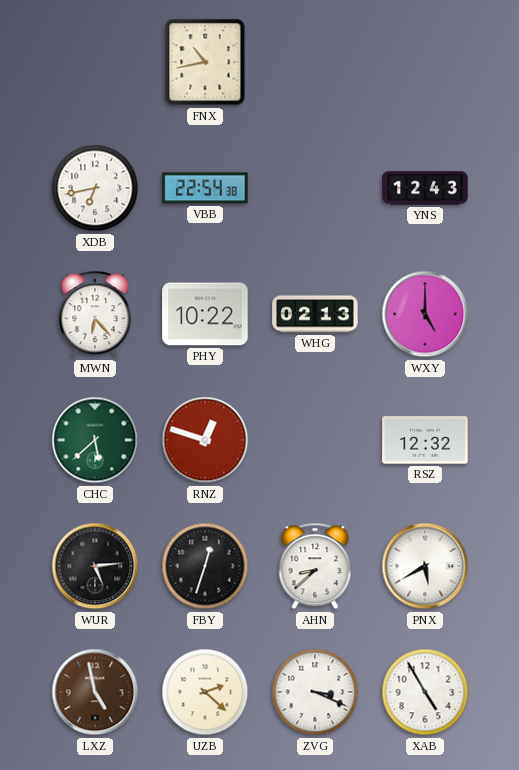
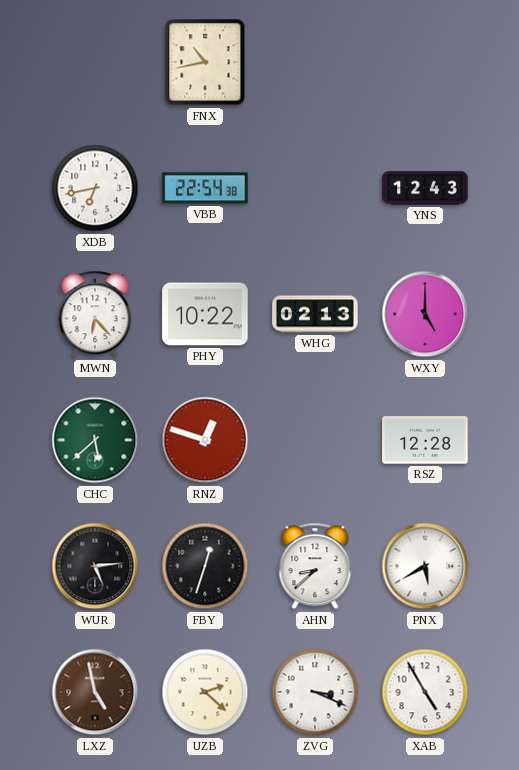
RSZ: 12:32 -> 12:28 (425, 440)
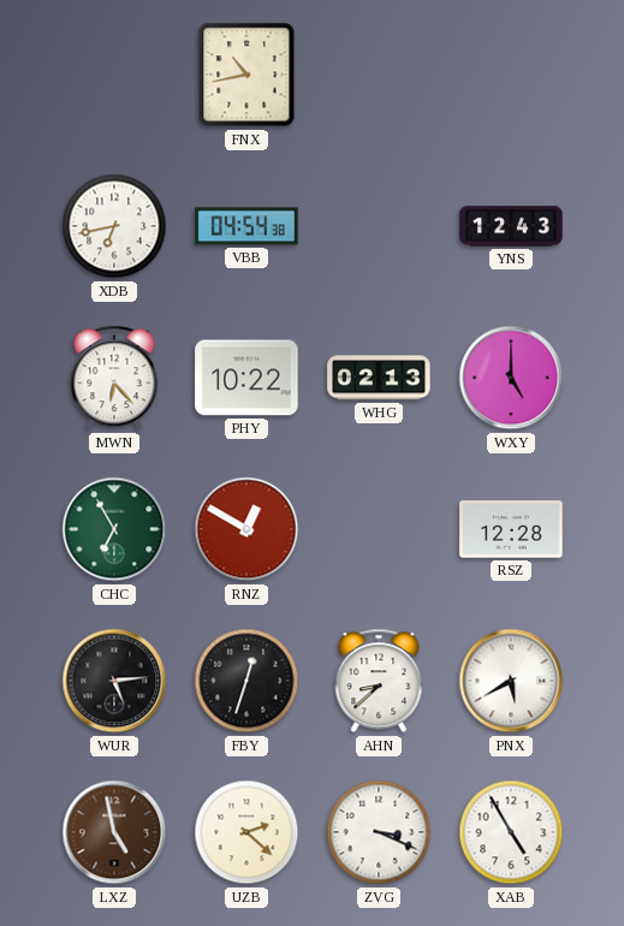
VBB: 22:54 -> 04:54 (246, 226)
CHC: 5:38 -> 6:55 (114, 529)
RNZ: 12:48 -> 12:50 (246, 529)
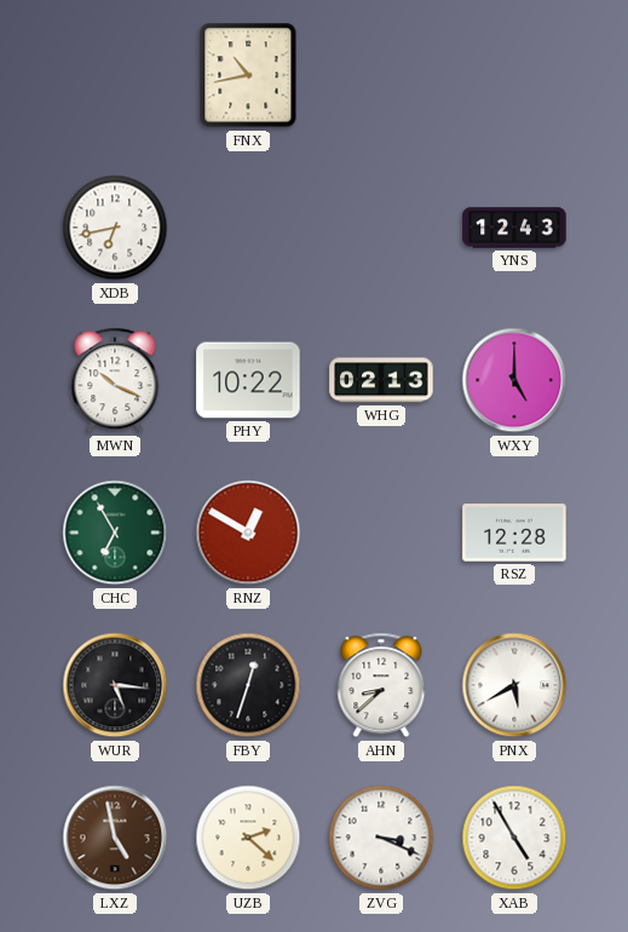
VBB: 04:54 -> none (246, 226)
MWN: 6:23 -> 10:19 (115, 380)
WUR: 5:14 -> 5:16 (115, 685)
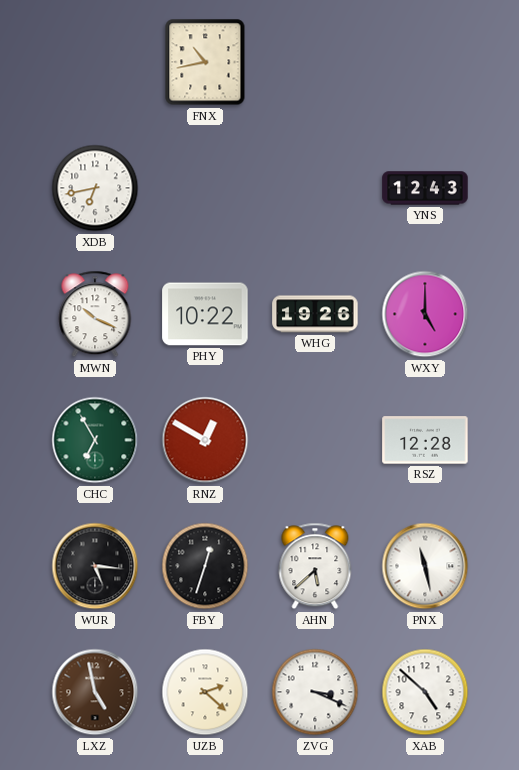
WHG: 02:13 -> 19:26 (315, 314)
AHN: 8:38 -> 5:38 (315, 566)
PNX: 5:40 -> 11:28 (425, 566)
XAB: 4:55 -> 4:52 (425, 692)
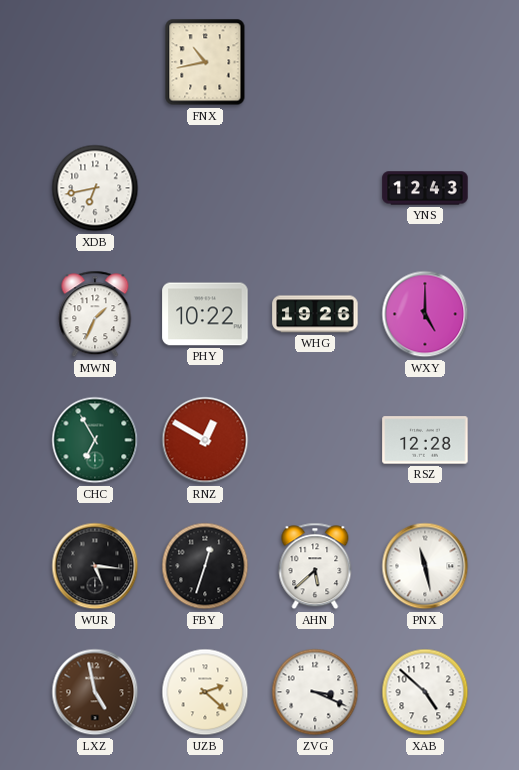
MWN: 10:19 -> 1:34 (95, 314)
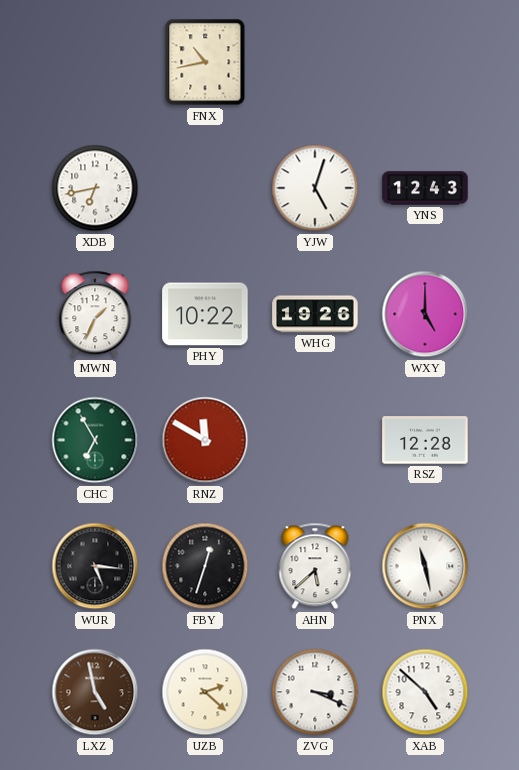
YJW: none -> 5:03 (315, 188)
RNZ: 12:50 -> 11:50 (205, 440)
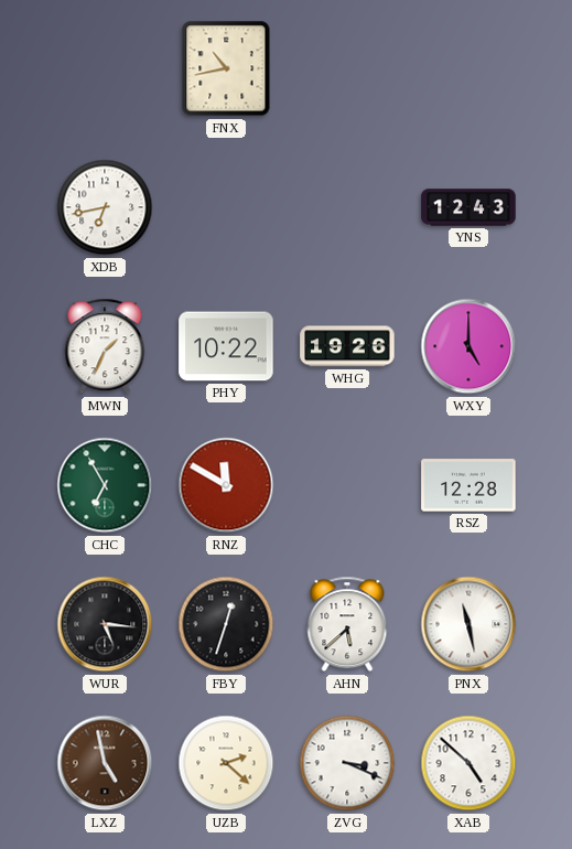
YJW: 5:03 -> none (315, 188)
